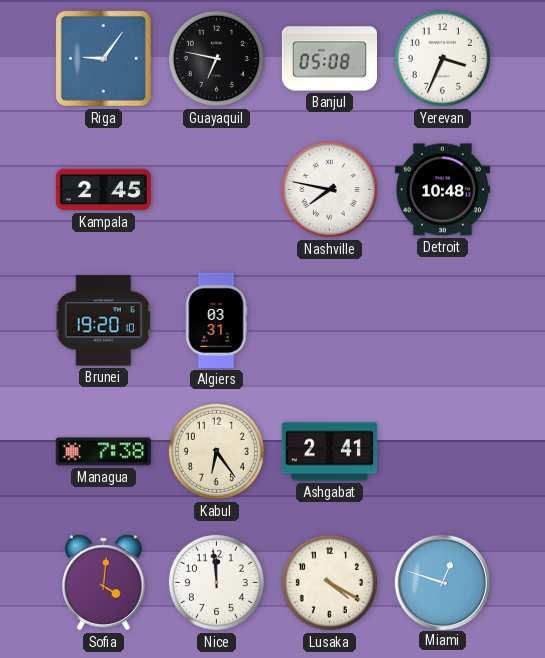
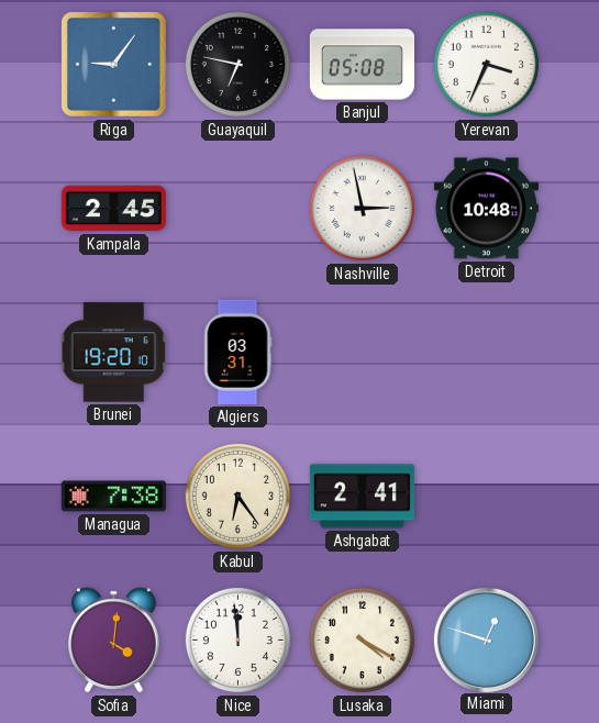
Nashville: 7:47 -> 2:58 (362, 208)
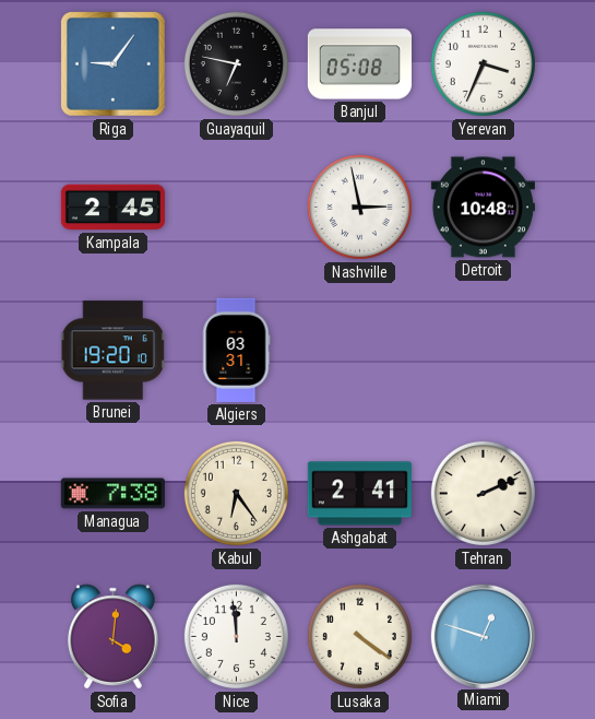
Tehran: none -> 2:11 (483, 493)
Lusaka: 4:20 -> 4:21 (359, 636)
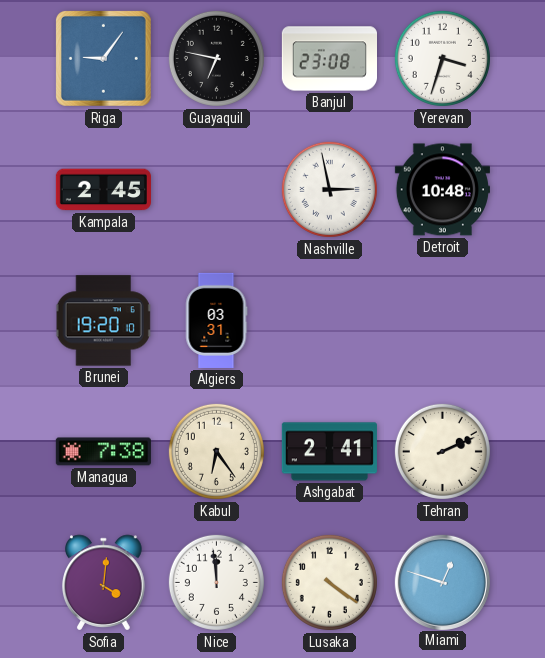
Banjul: 05:08 -> 23:08 (329, 59)
Yerevan: 3:34 -> 3:33 (442, 58)
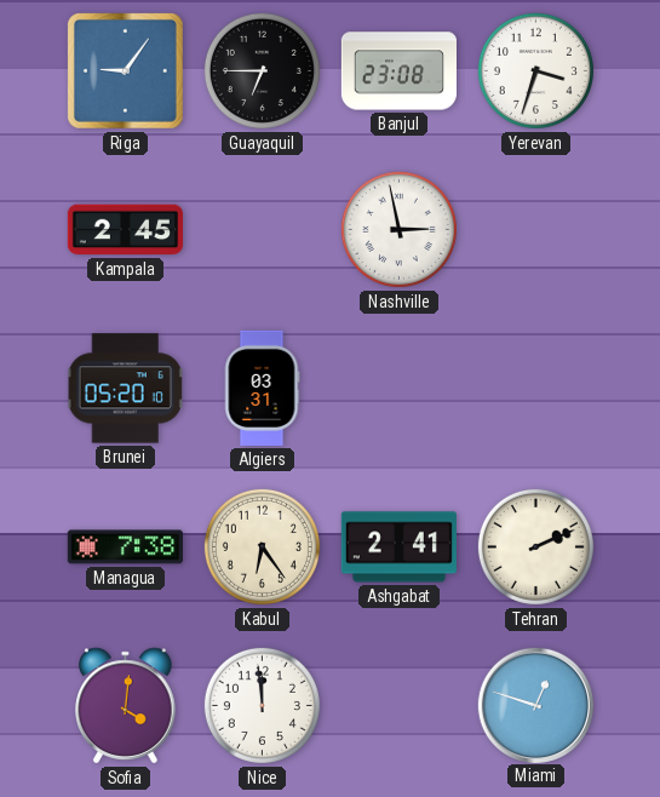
Guayaquil: 6:47 -> 6:45 (262, 70)
Detroit: 10:48 -> none (442, 190)
Brunei: 19:20 -> 05:20 (126, 389)
Lusaka: 4:21 -> none (329, 582)
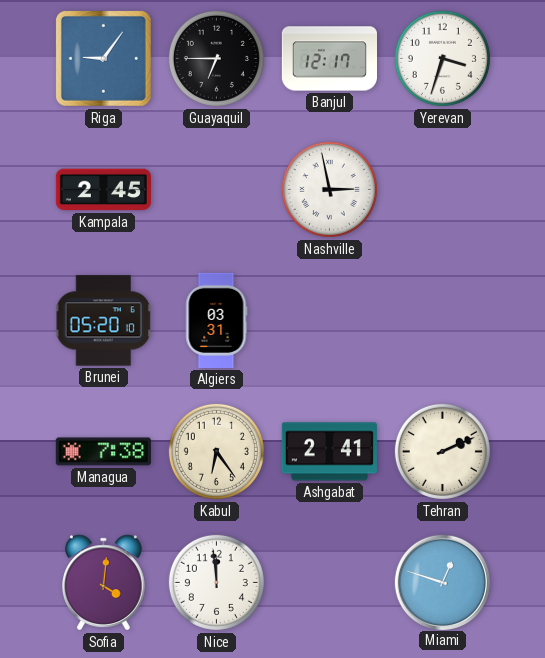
Banjul: 23:08 -> 12:17 (329, 59)
